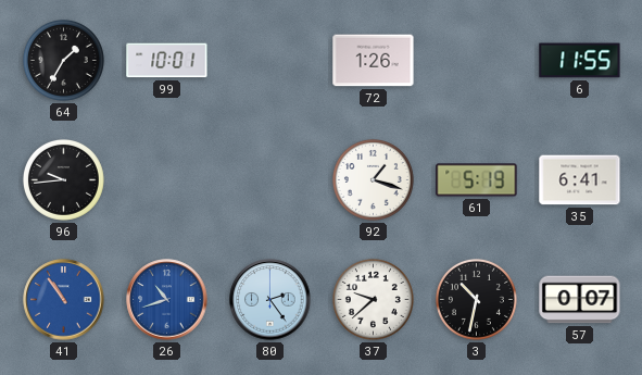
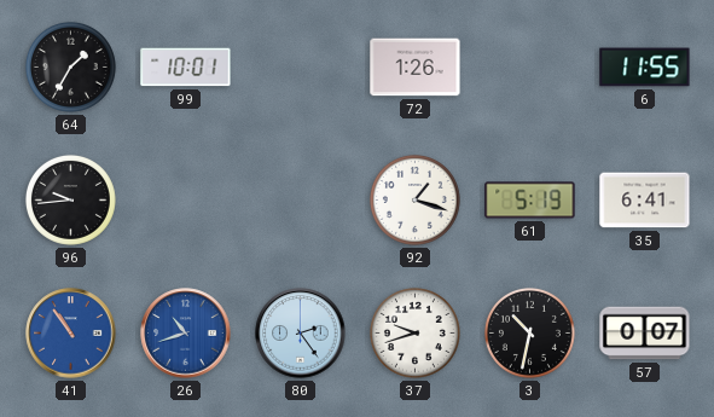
37: 9:38 -> 9:42 (414, 332)
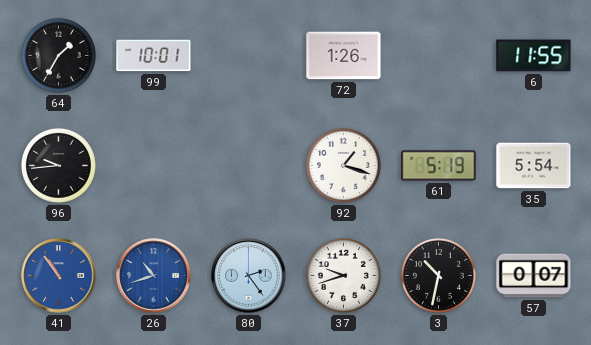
35: 6:41 -> 5:54 (534, 166)
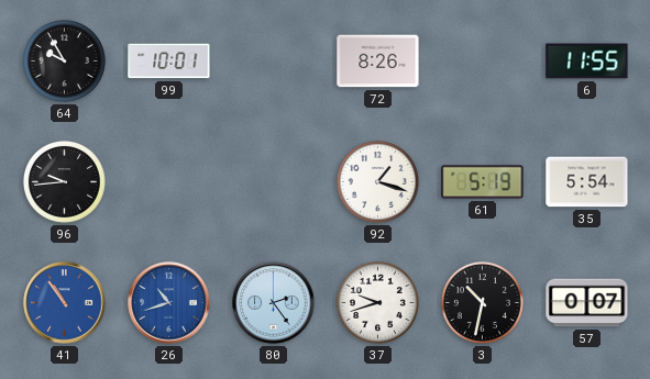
64: 1:35 -> 9:55 (64, 60)
72: 1:26 -> 8:26 (378, 62)
